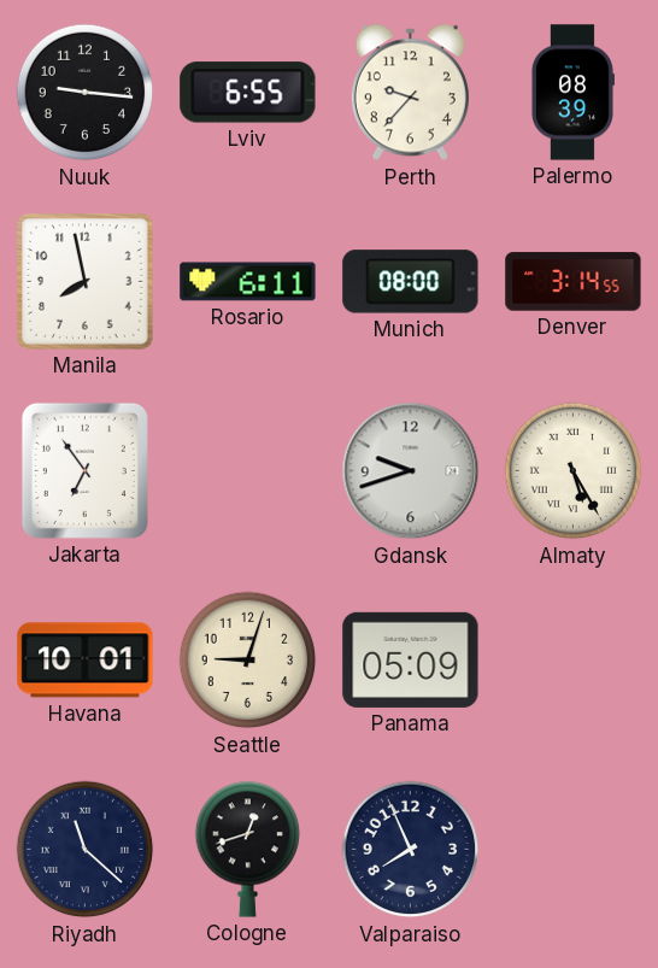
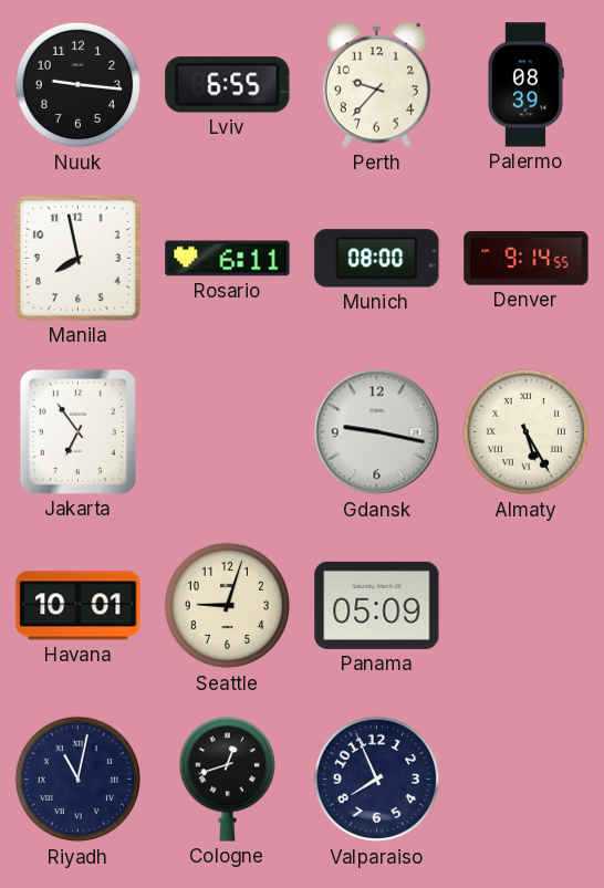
Denver: 3:14 -> 9:14 (527, 259)
Gdansk: 9:42 -> 9:17 (377, 432)
Riyadh: 11:22 -> 11:02 (79, 780)
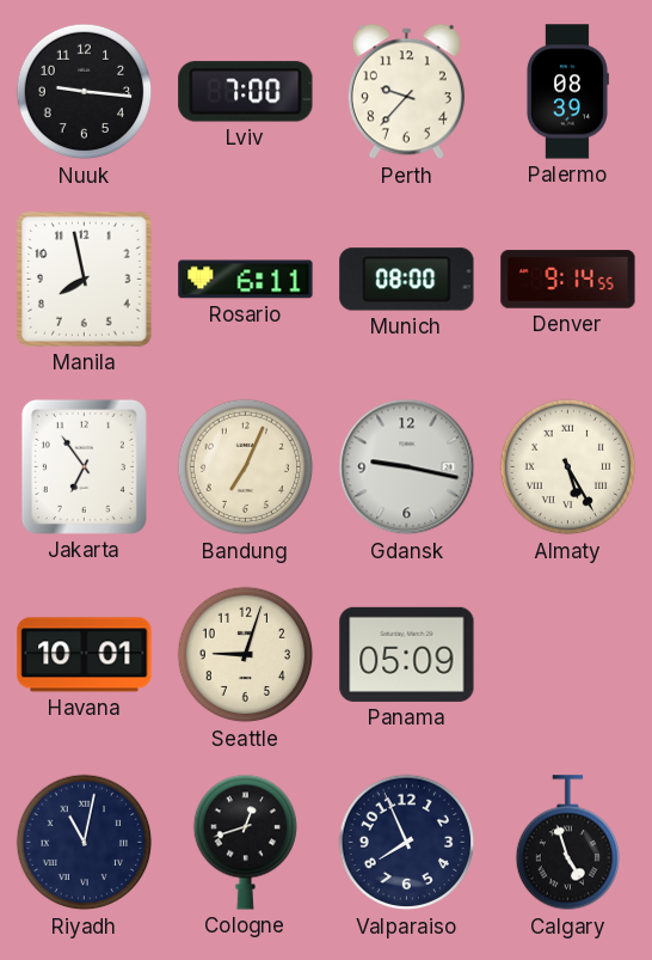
Lviv: 6:55 -> 7:00 (246, 92)
Bandung: none -> 7:04 (246, 467)
Calgary: none -> 4:57 (567, 843)
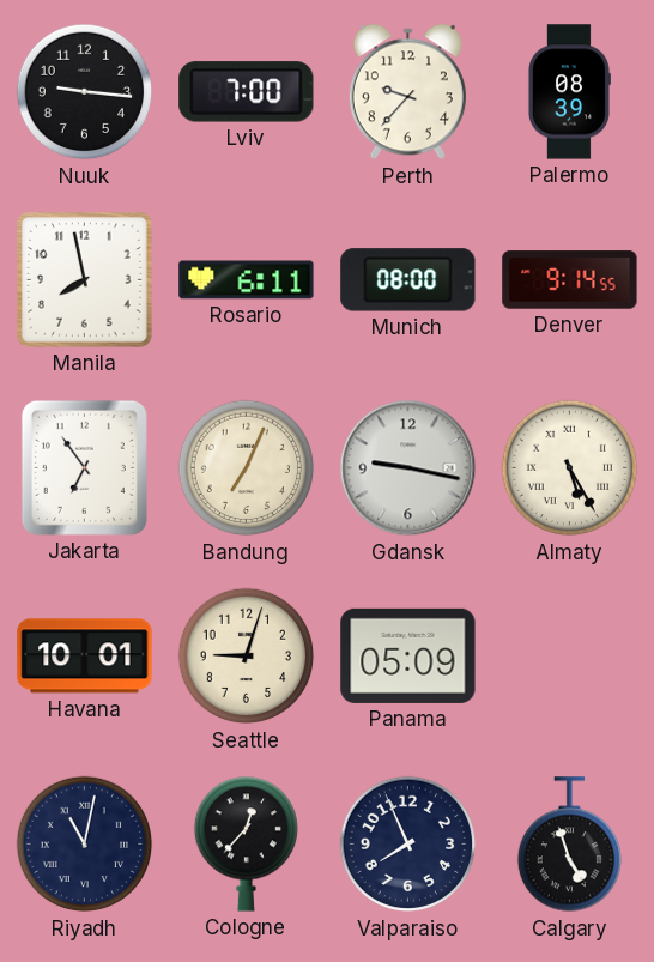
Cologne: 12:42 -> 12:37 (246, 843)
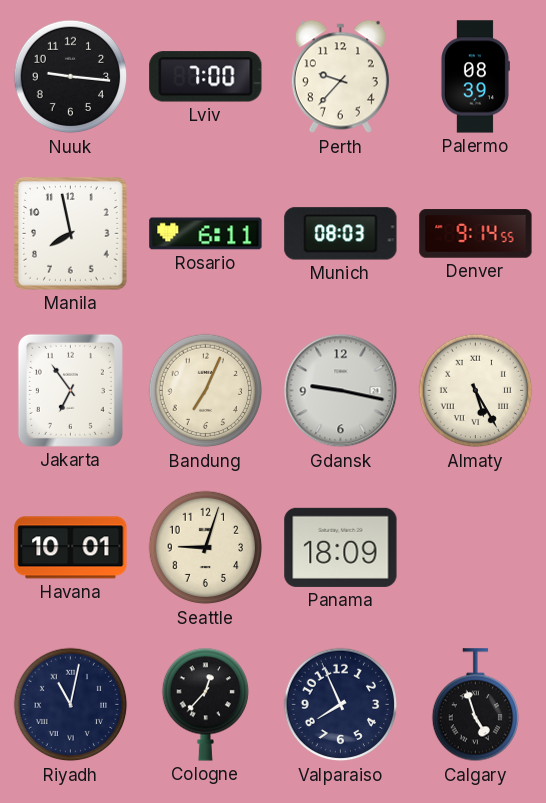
Munich: 08:00 -> 08:03 (341, 234)
Panama: 05:09 -> 18:09 (341, 547)
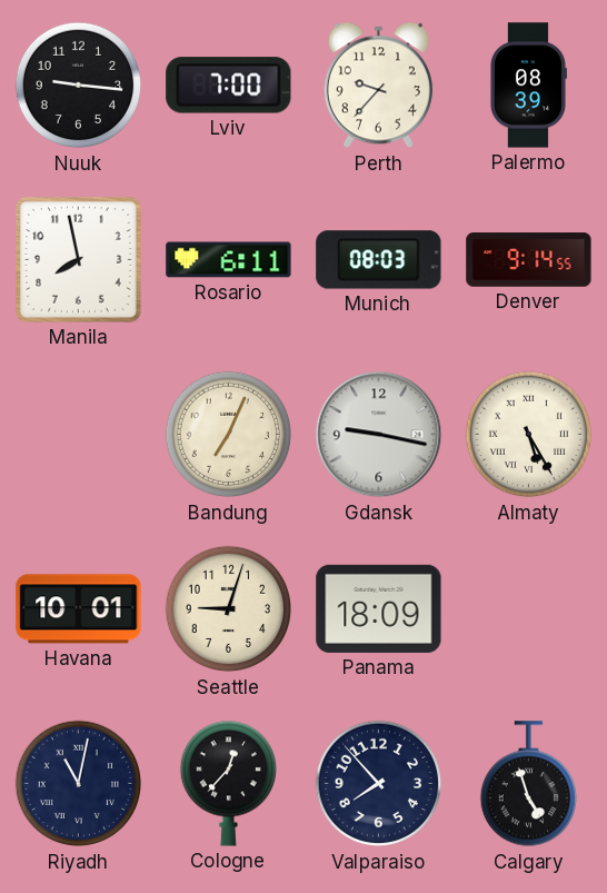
Jakarta: 6:54 -> none (70, 390)
Valparaiso: 7:56 -> 7:53 (379, 784)
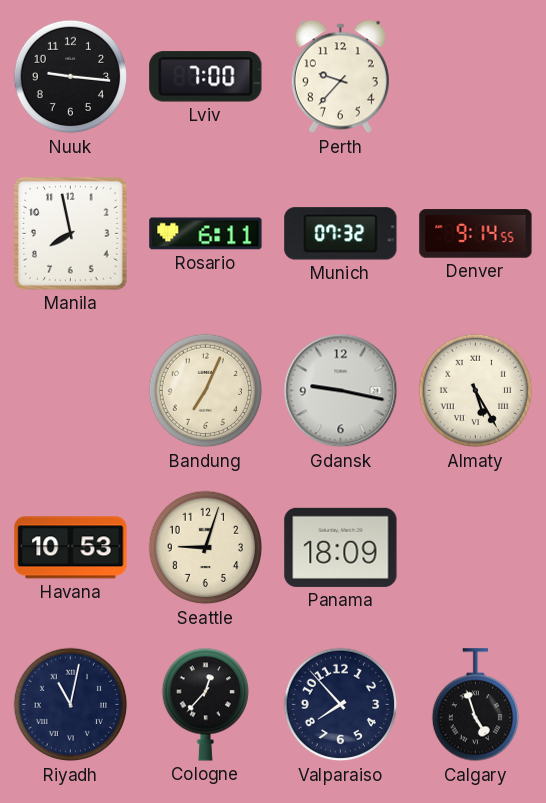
Palermo: 08:39 -> none (528, 86)
Munich: 08:03 -> 07:32 (341, 234)
Havana: 10:01 -> 10:53 (71, 548)
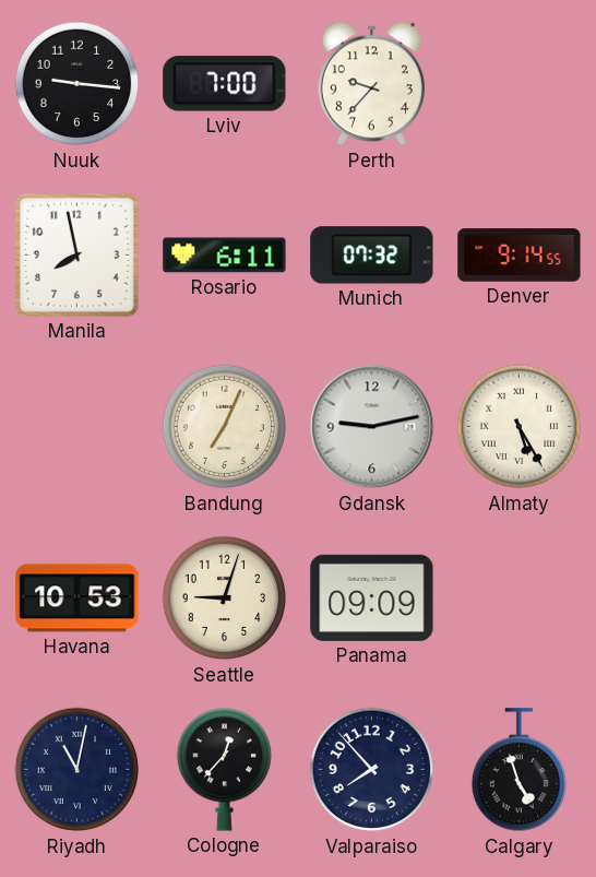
Gdansk: 9:17 -> 9:13 (372, 427)
Panama: 18:09 -> 09:09 (372, 597)
